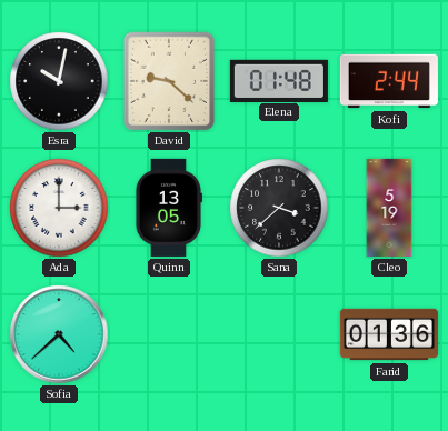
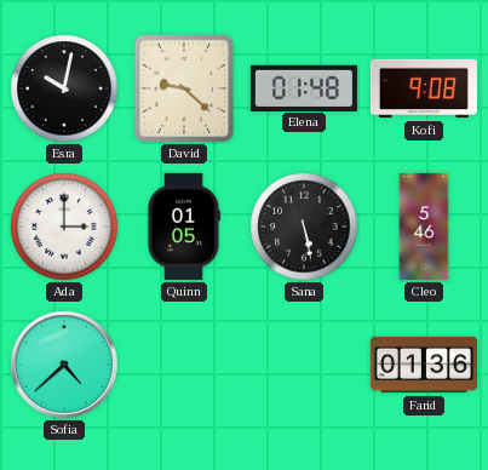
Kofi: 2:44 -> 9:08 (424, 88)
Quinn: 13:05 -> 01:05 (183, 227)
Sana: 3:38 -> 5:28 (304, 227)
Cleo: 5:19 -> 5:46 (424, 227)
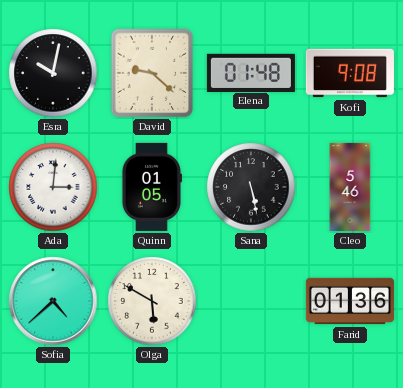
Ada: 3:00 -> 3:01 (53, 187)
Olga: none -> 5:50 (152, 301)
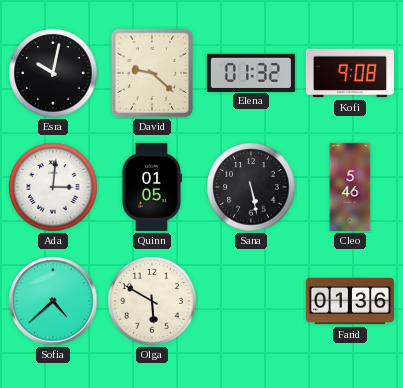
Elena: 01:48 -> 01:32 (251, 72)
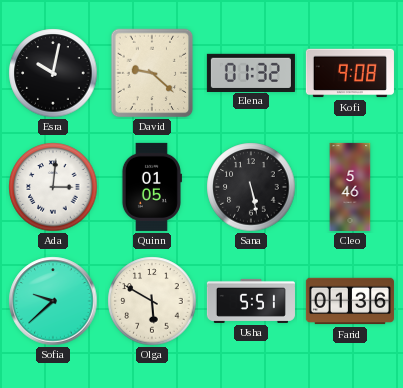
Sofia: 4:38 -> 9:38 (53, 301)
Usha: none -> 5:51 (251, 301)
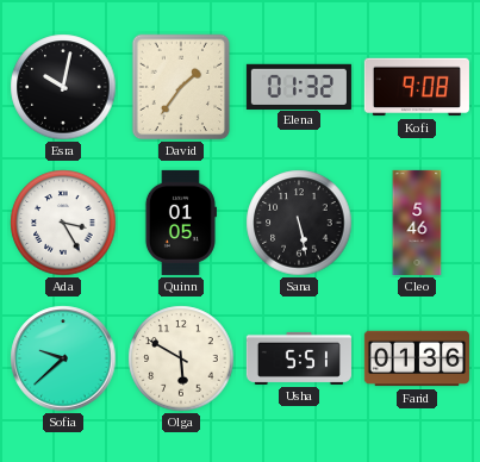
David: 9:22 -> 1:36 (181, 87)
Ada: 3:01 -> 3:25 (63, 223)
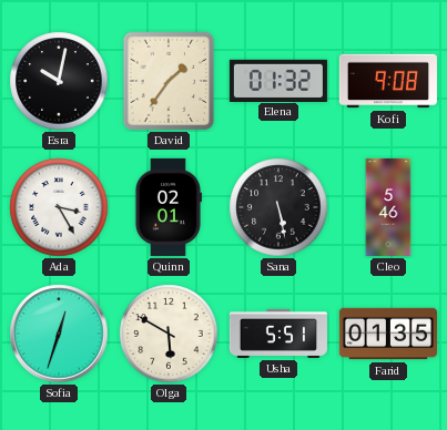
Quinn: 01:05 -> 02:01 (167, 207)
Sofia: 9:38 -> 12:33 (59, 334)
Farid: 01:36 -> 01:35 (388, 334)
